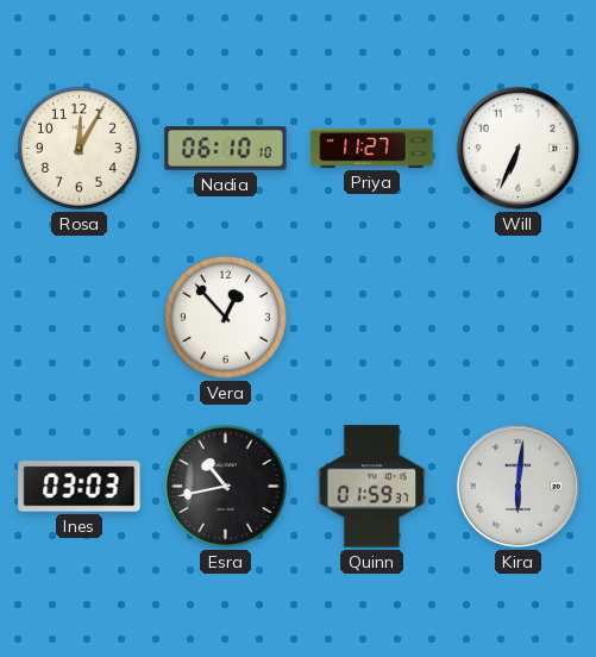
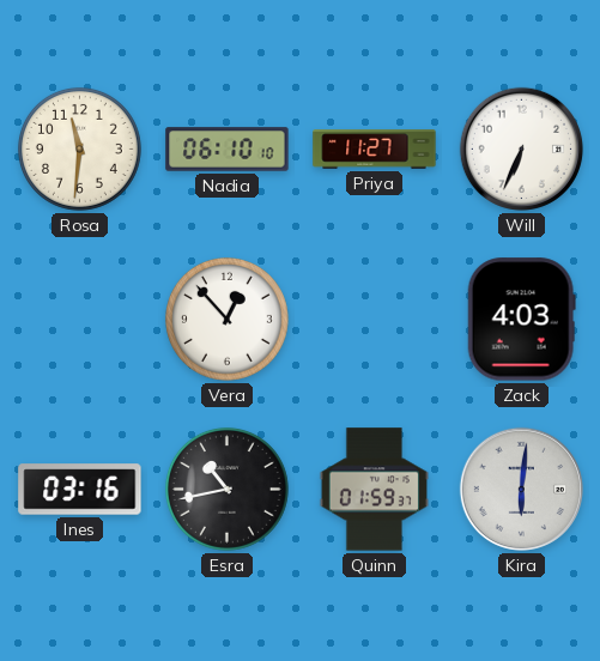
Rosa: 12:05 -> 11:31 (79, 148)
Zack: none -> 4:03 (521, 320)
Ines: 03:03 -> 03:16 (80, 490)
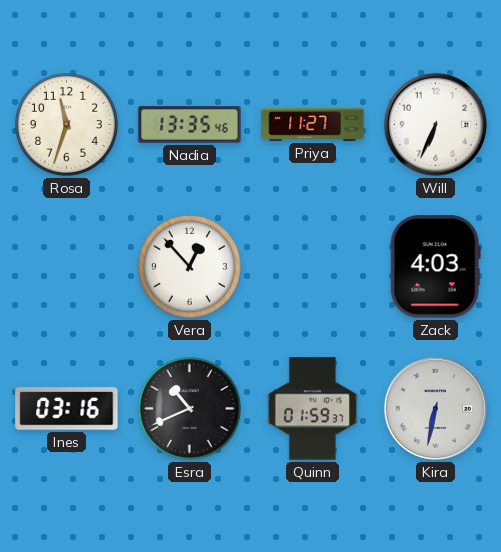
Rosa: 11:31 -> 11:33 (66, 124)
Nadia: 06:10 -> 13:35 (190, 125)
Esra: 10:43 -> 10:41 (189, 408)
Kira: 6:01 -> 6:32 (435, 408)
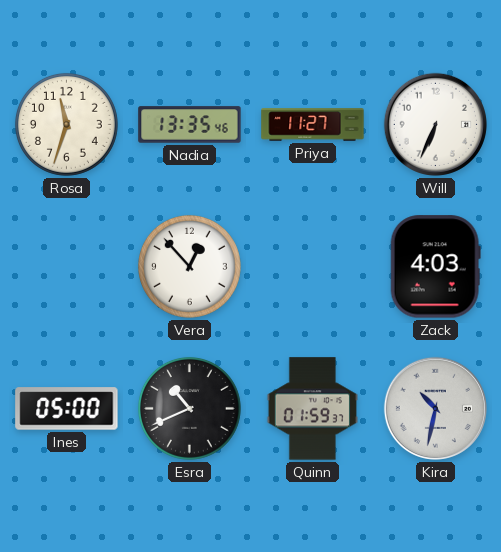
Ines: 03:16 -> 05:00 (67, 409)
Kira: 6:32 -> 10:32 (435, 408)
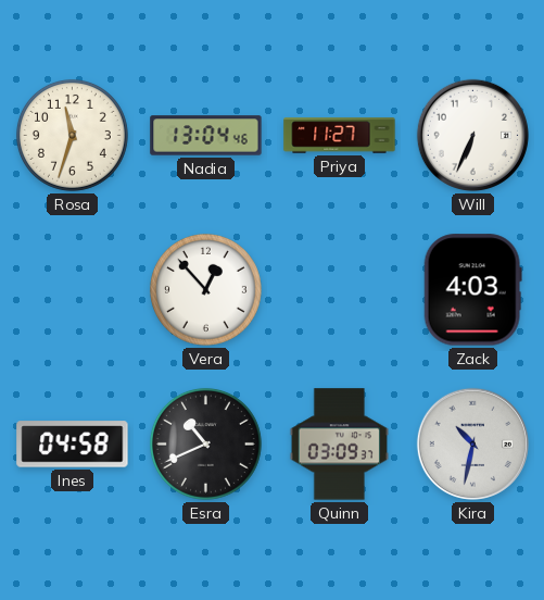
Nadia: 13:35 -> 13:04 (206, 136)
Ines: 05:00 -> 04:58 (73, 445)
Quinn: 01:59 -> 03:09 (339, 445)
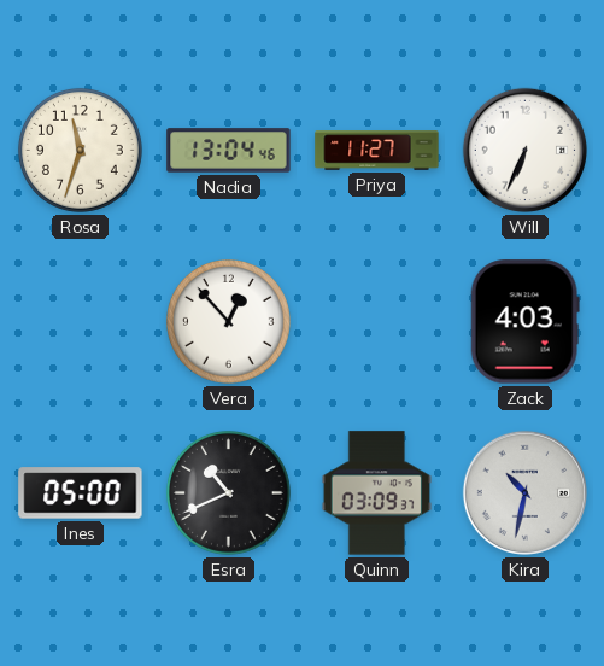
Ines: 04:58 -> 05:00 (81, 493)
